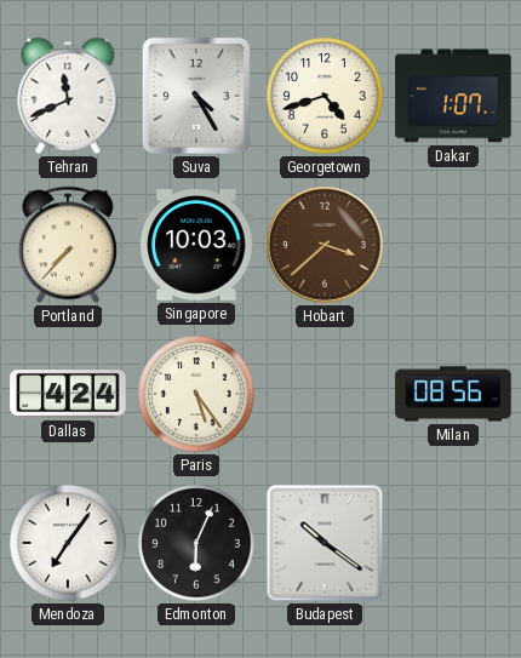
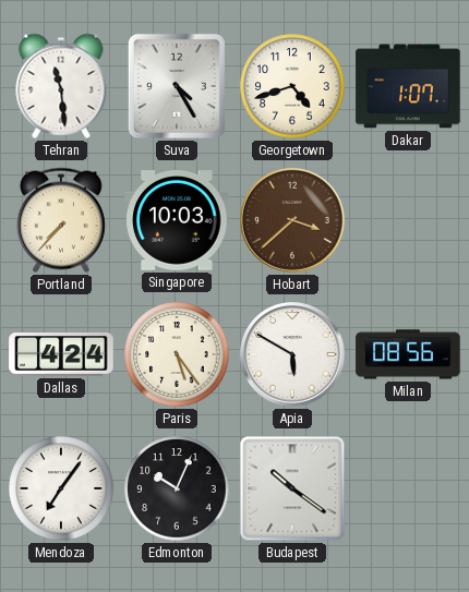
Tehran: 11:41 -> 11:29 (61, 86)
Apia: none -> 5:50 (293, 355)
Edmonton: 6:04 -> 10:04 (177, 488)
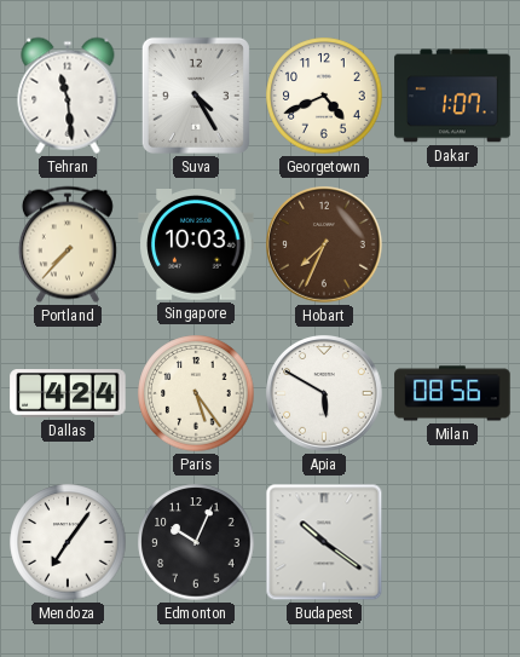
Georgetown: 4:42 -> 4:41 (324, 96)
Hobart: 3:38 -> 7:34 (325, 246)
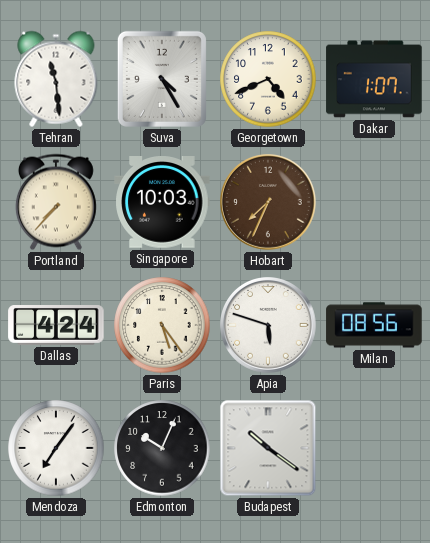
Apia: 5:50 -> 5:48 (269, 326)
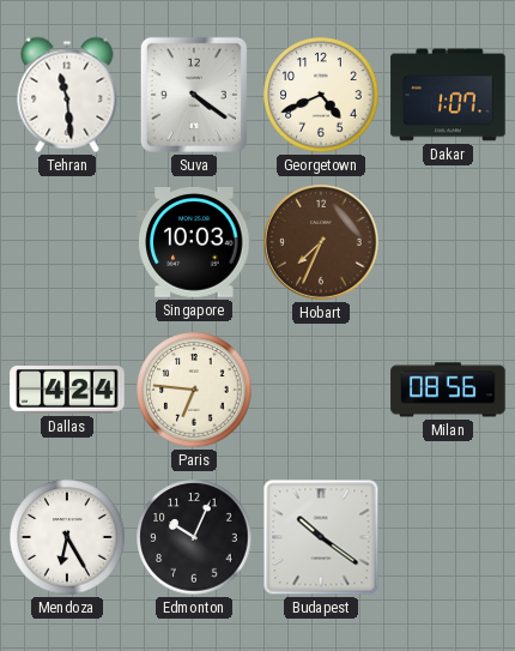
Suva: 4:25 -> 4:21 (194, 95)
Portland: 7:37 -> none (56, 202)
Paris: 5:24 -> 6:46 (194, 390)
Apia: 5:48 -> none (269, 326)
Mendoza: 7:06 -> 6:25 (67, 537)
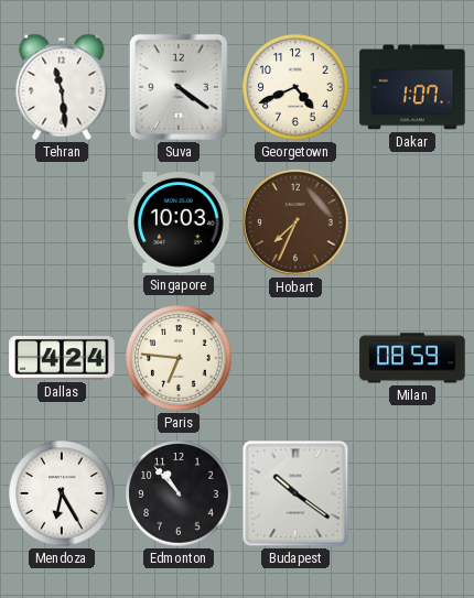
Milan: 08:56 -> 08:59 (412, 358)
Edmonton: 10:04 -> 10:53 (179, 493)
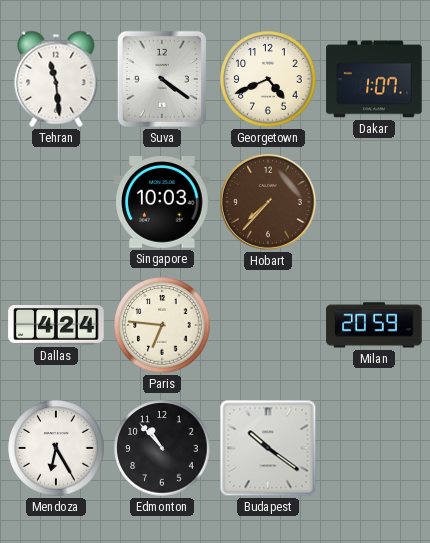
Hobart: 7:34 -> 7:37 (269, 203)
Milan: 08:59 -> 20:59 (374, 325)
